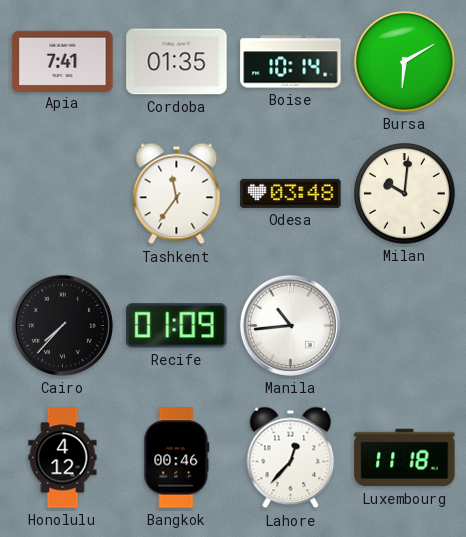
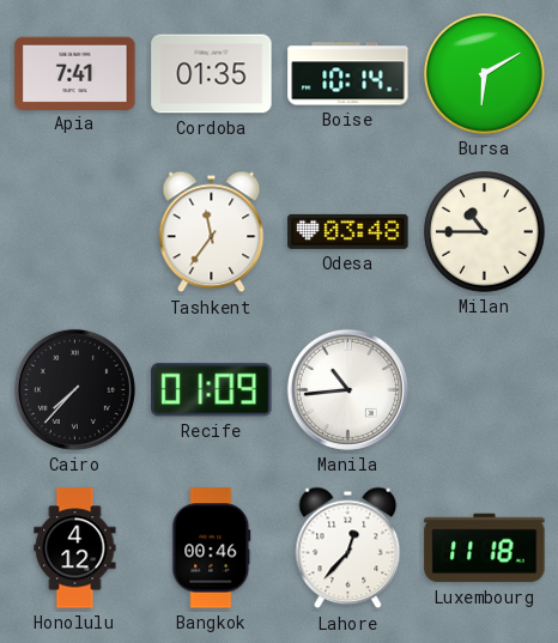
Milan: 10:01 -> 10:45 (485, 232)
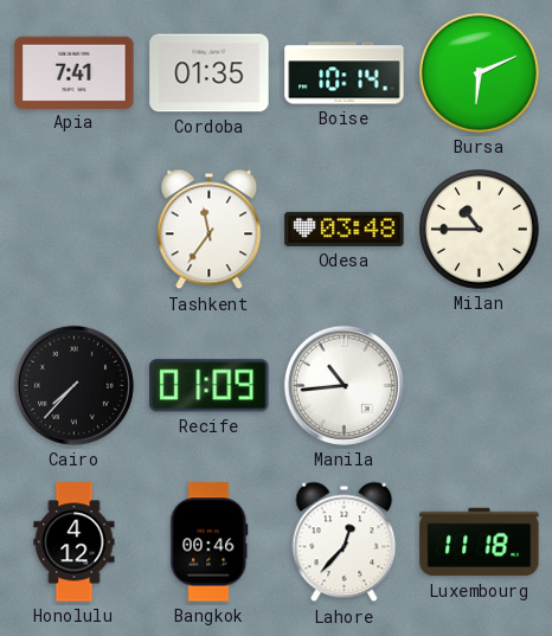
Bursa: 6:10 -> 6:11 (480, 73)
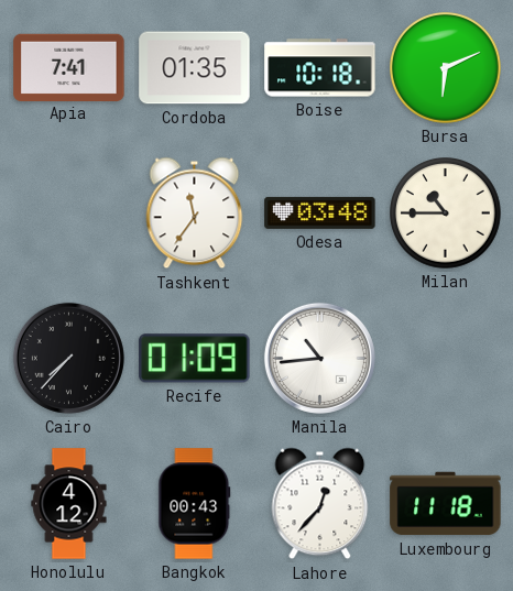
Boise: 10:14 -> 10:18 (320, 68)
Bangkok: 00:46 -> 00:43 (195, 504)
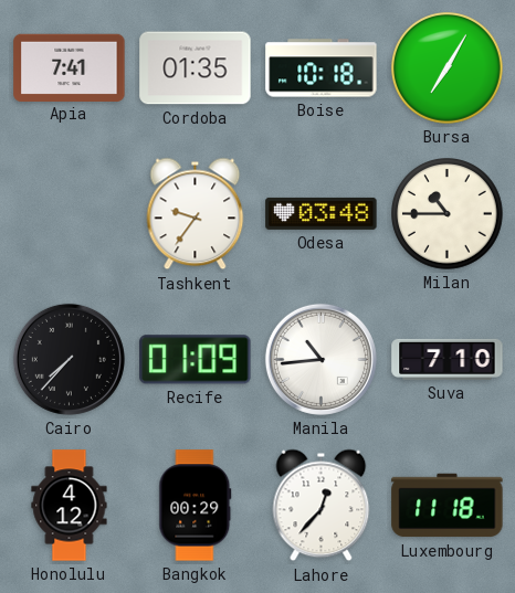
Bursa: 6:11 -> 7:05 (448, 68)
Tashkent: 11:36 -> 9:36 (196, 214)
Suva: none -> 7:10 (448, 359)
Bangkok: 00:43 -> 00:29 (196, 506)
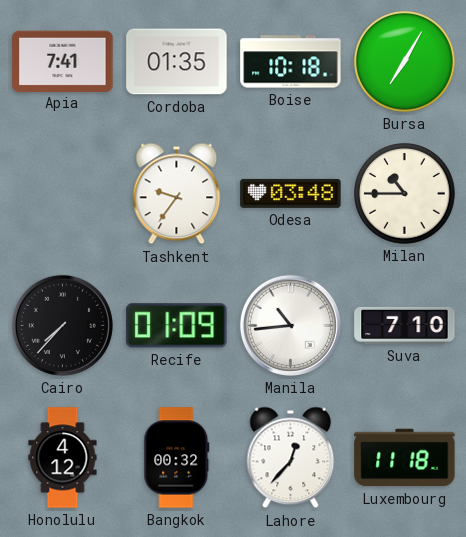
Bangkok: 00:29 -> 00:32 (177, 458)
